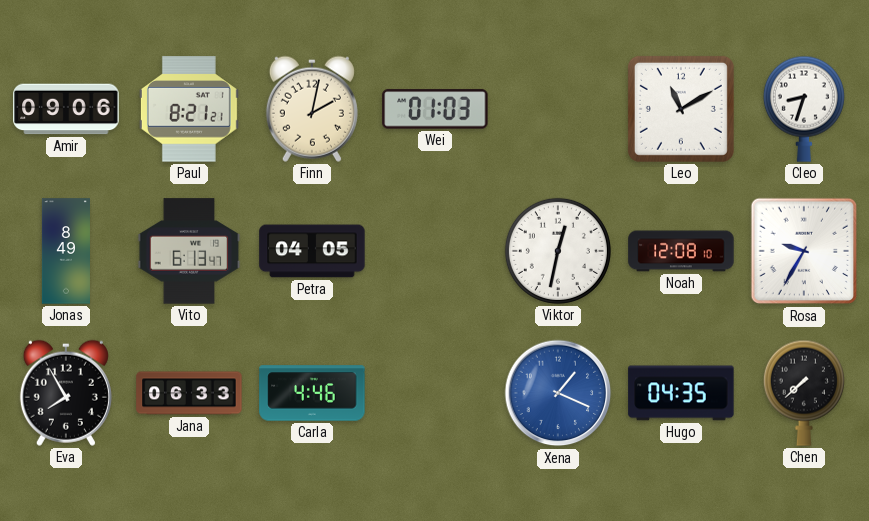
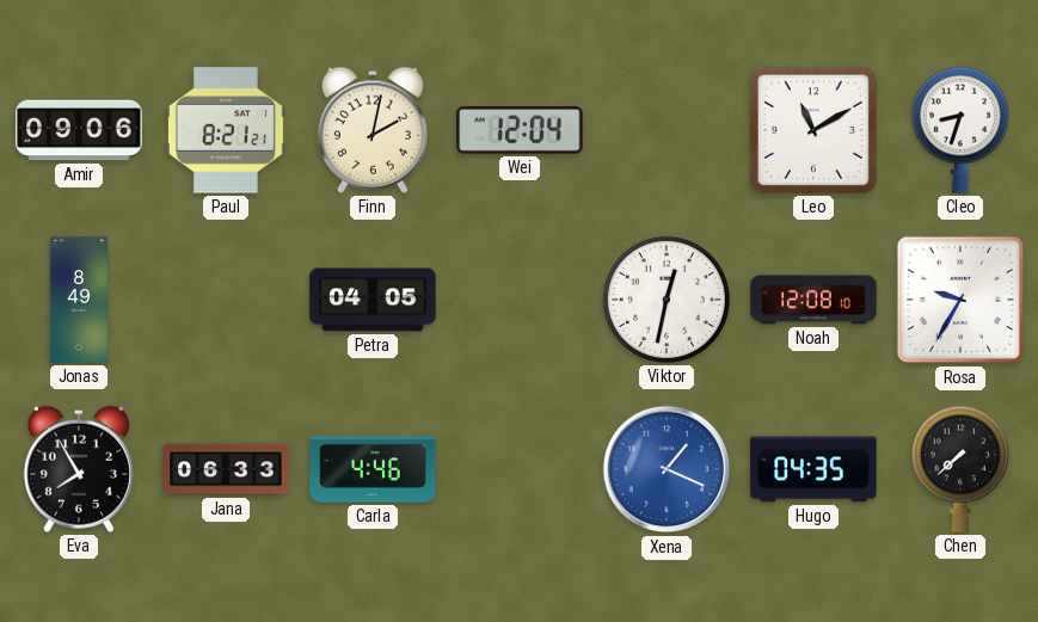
Wei: 01:03 -> 12:04 (520, 130)
Vito: 6:13 -> none (189, 251)
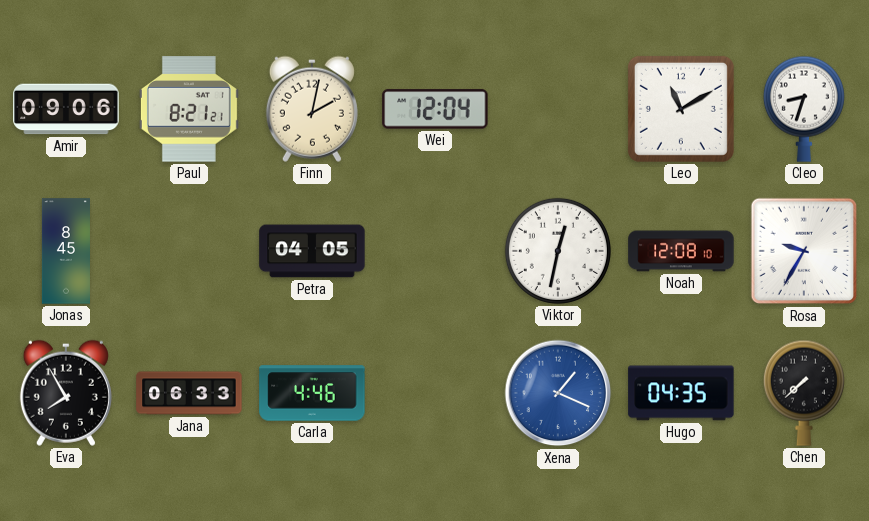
Jonas: 8:49 -> 8:45 (66, 251)
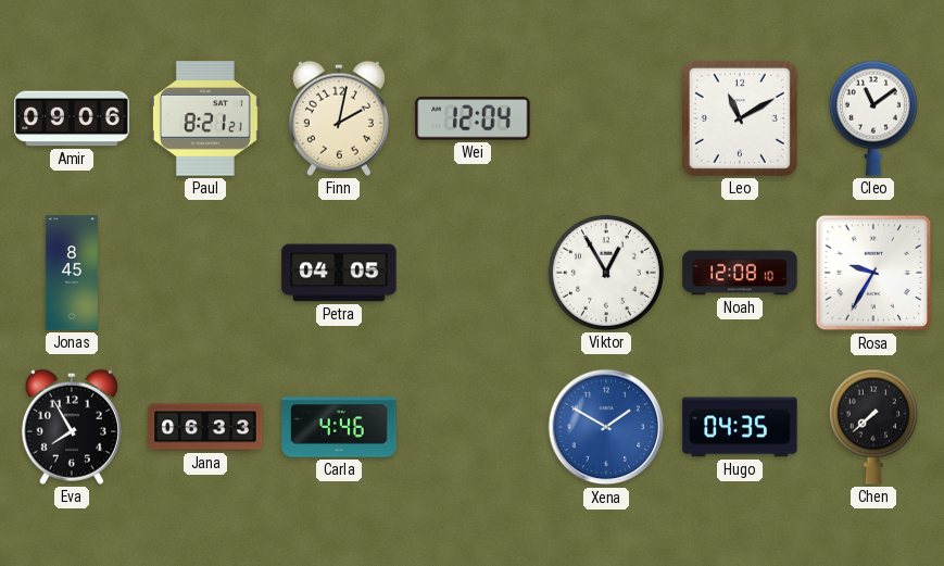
Cleo: 8:33 -> 11:09 (873, 118)
Viktor: 12:32 -> 12:55 (606, 273)
Xena: 1:19 -> 1:50 (606, 427)
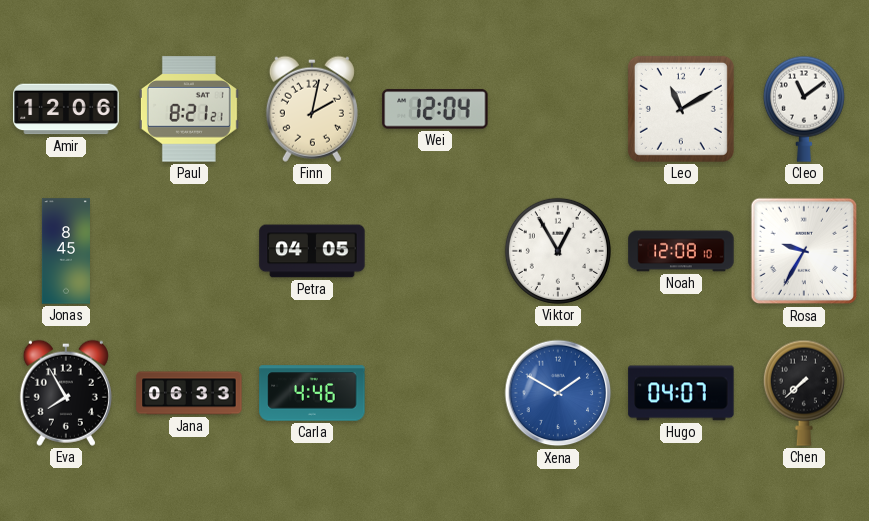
Amir: 09:06 -> 12:06 (66, 109)
Hugo: 04:35 -> 04:07 (681, 393)
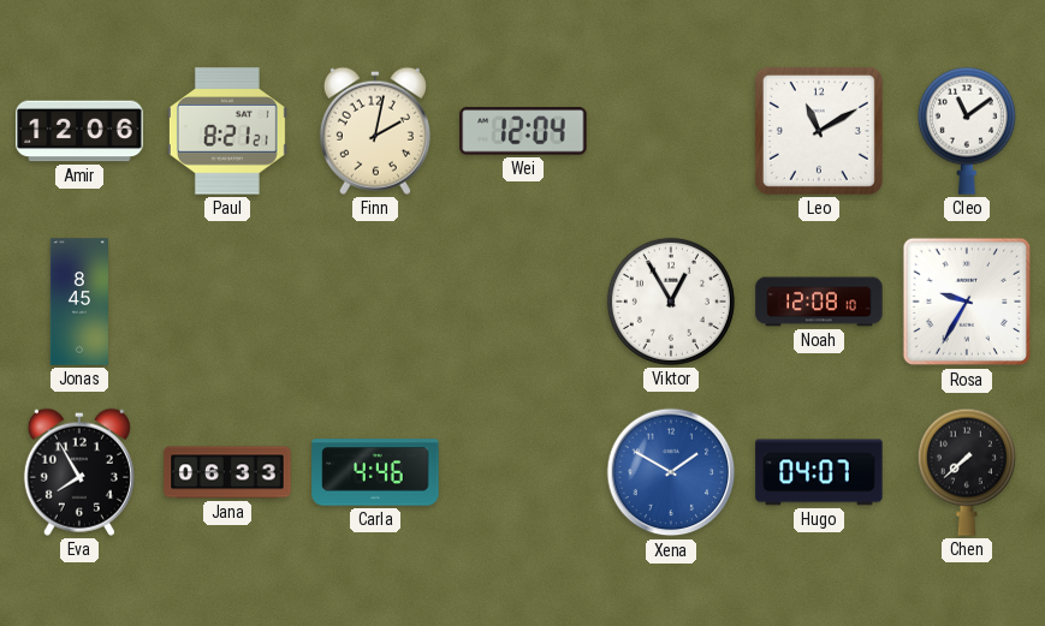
Petra: 04:05 -> none (312, 251)
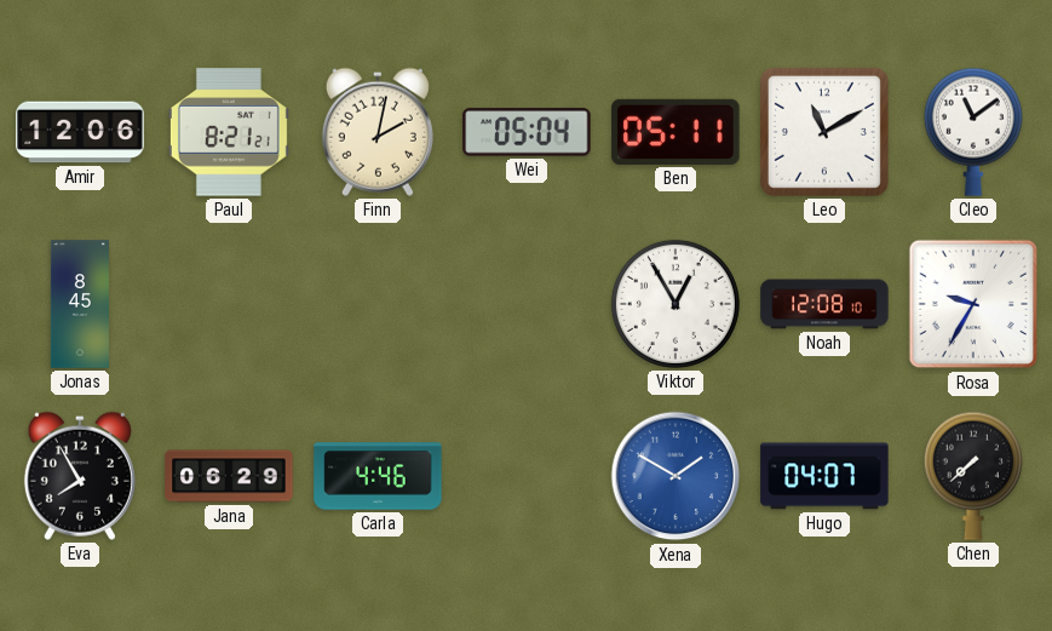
Wei: 12:04 -> 05:04 (527, 132)
Ben: none -> 05:11 (676, 132)
Jana: 06:33 -> 06:29 (229, 476)
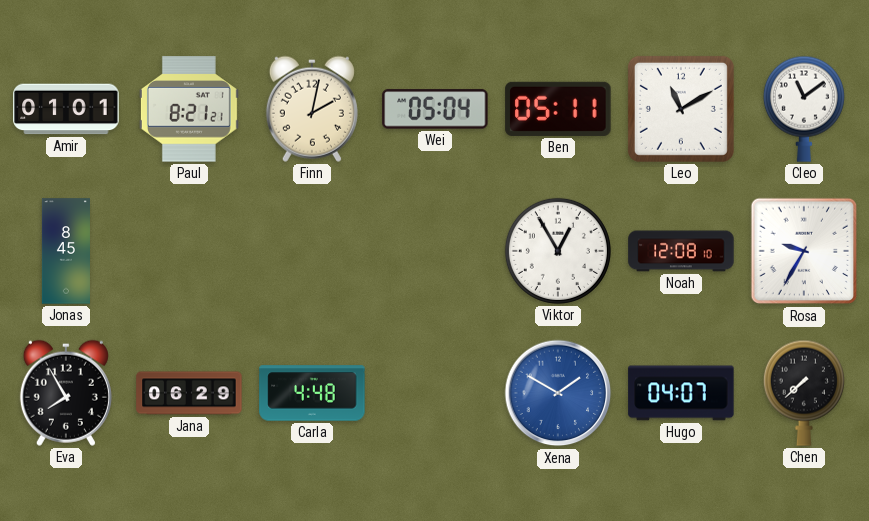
Amir: 12:06 -> 01:01 (66, 109)
Carla: 4:46 -> 4:48 (312, 393)
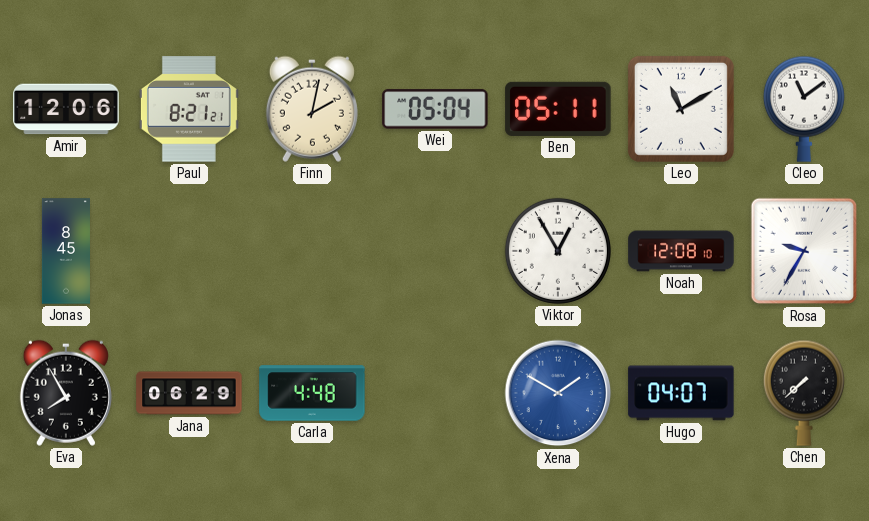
Amir: 01:01 -> 12:06 (66, 109)
